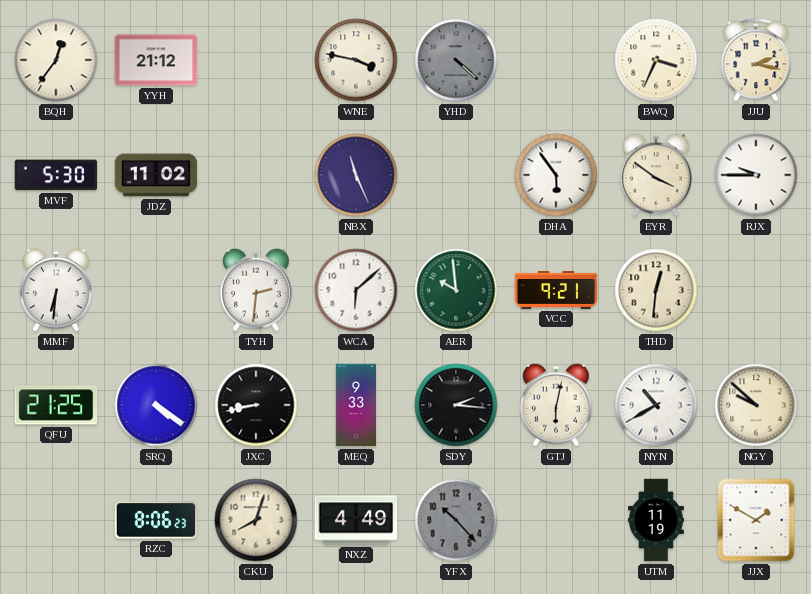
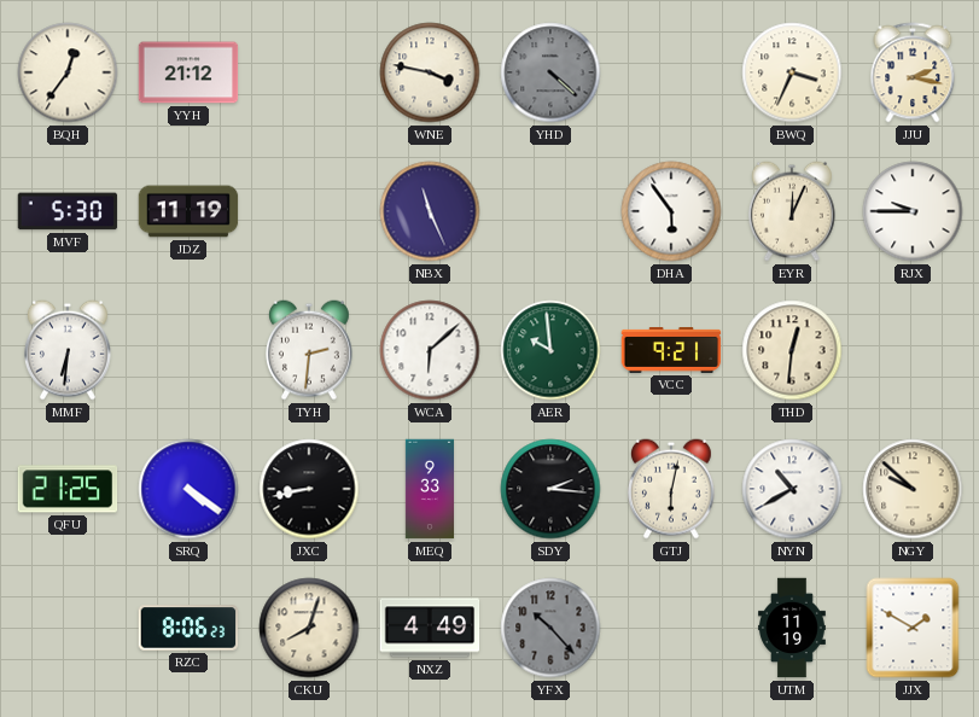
JDZ: 11:02 -> 11:19 (188, 211)
EYR: 3:51 -> 12:04 (792, 211)
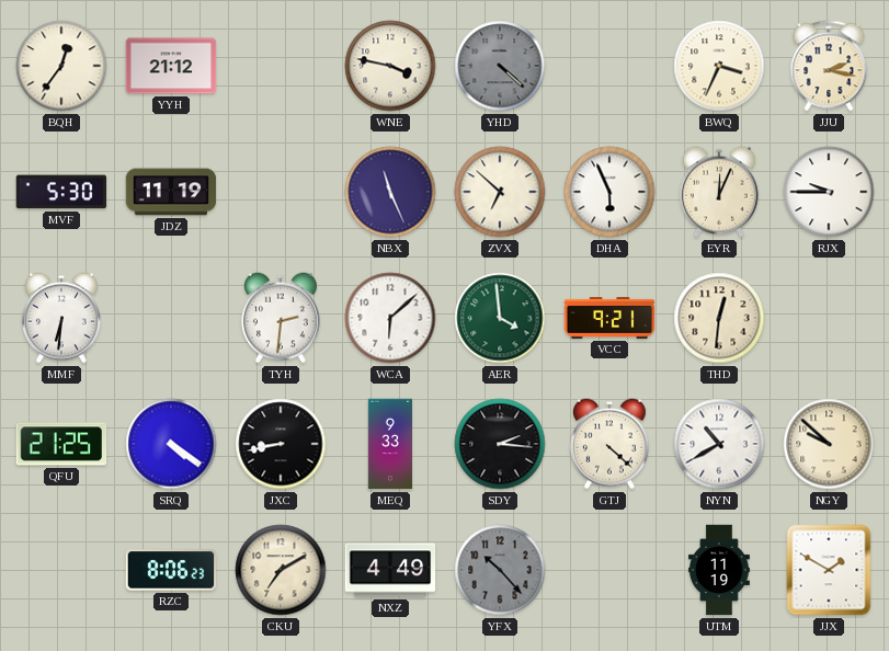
ZVX: none -> 6:52 (500, 192)
DHA: 5:54 -> 5:56 (609, 192)
AER: 9:59 -> 3:59 (500, 318)
GTJ: 6:02 -> 4:22 (609, 444)
CKU: 8:03 -> 7:10 (281, 570)
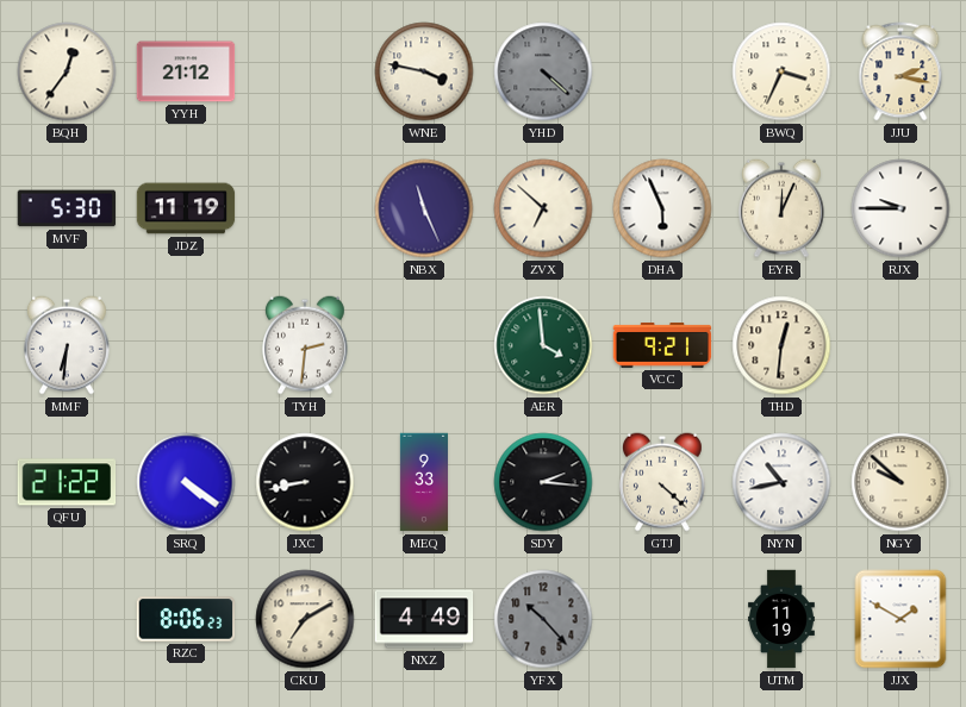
WCA: 6:08 -> none (390, 318)
QFU: 21:25 -> 21:22 (67, 482)
NYN: 10:40 -> 10:43 (781, 482)
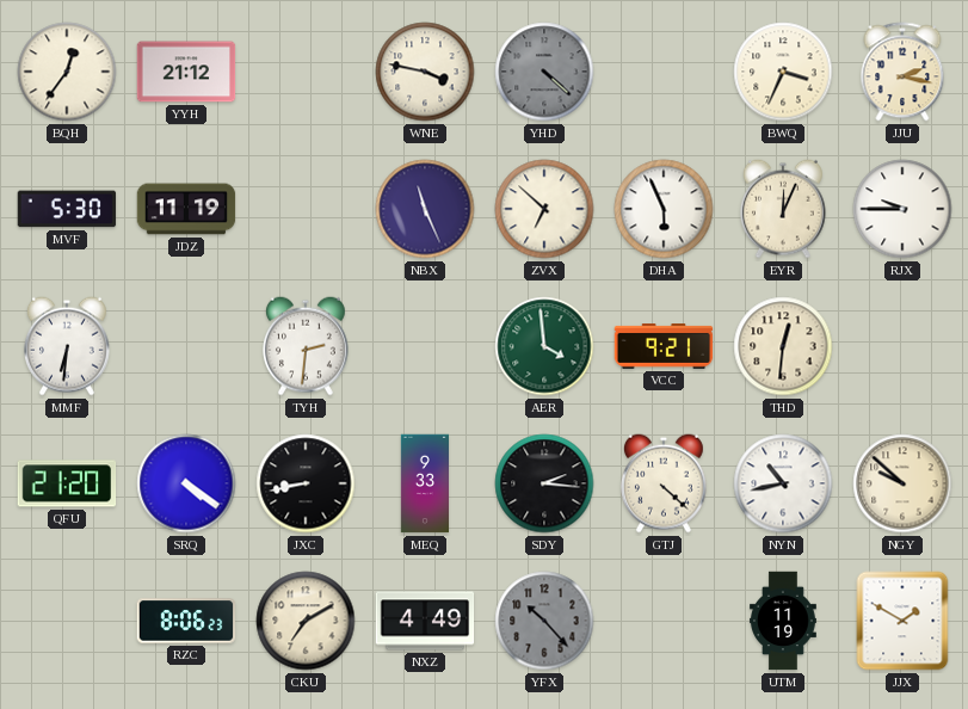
QFU: 21:22 -> 21:20 (67, 483)
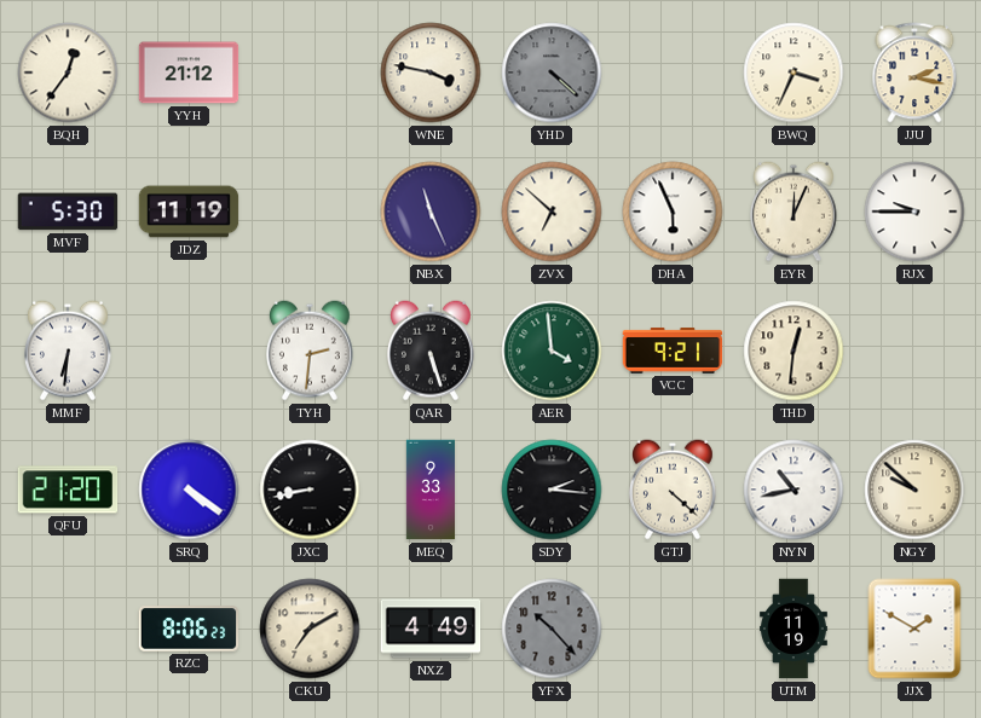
QAR: none -> 5:27 (431, 351)
